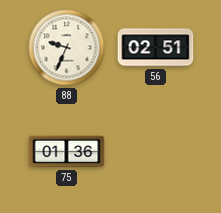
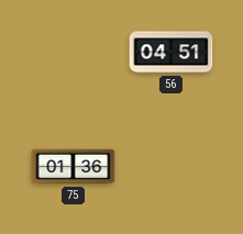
88: 9:34 -> none (67, 48)
56: 02:51 -> 04:51 (172, 53)
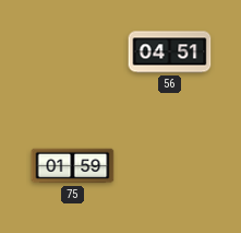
75: 01:36 -> 01:59 (73, 166)
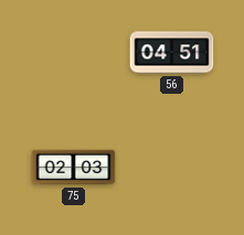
75: 01:59 -> 02:03 (74, 168)
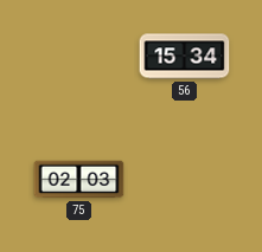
56: 04:51 -> 15:34 (185, 57)
